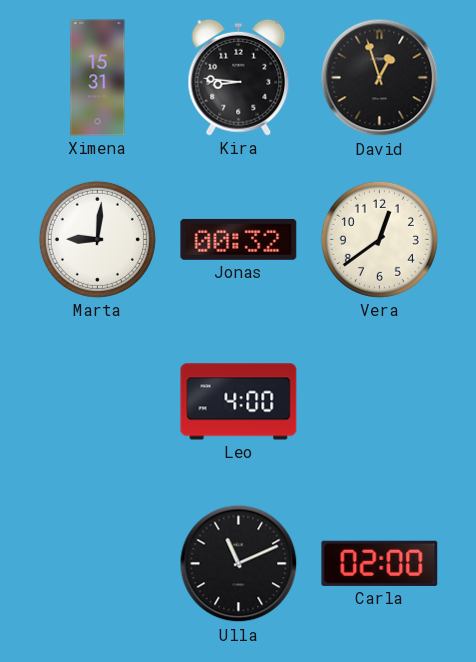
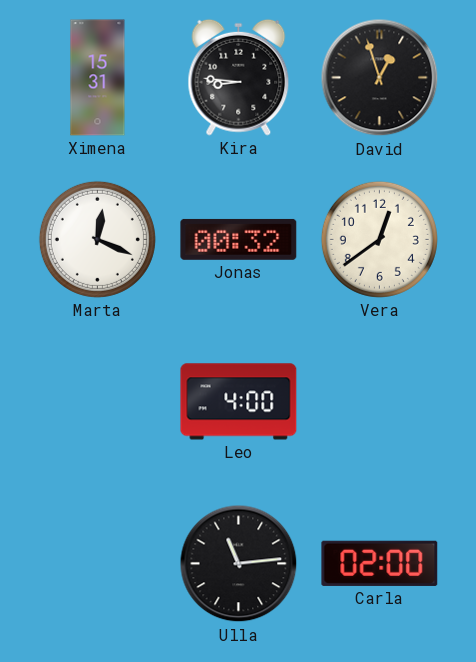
Marta: 9:01 -> 12:19 (97, 239)
Ulla: 11:11 -> 11:14 (239, 564)
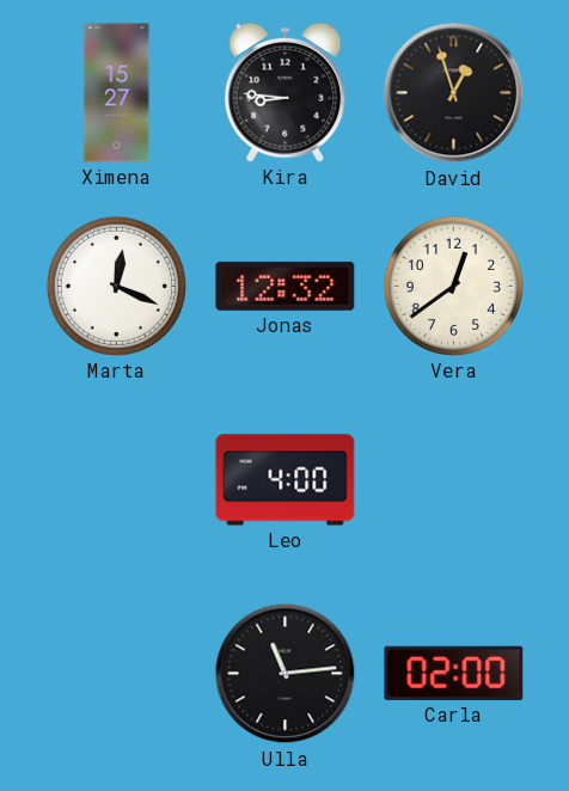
Ximena: 15:31 -> 15:27 (117, 93)
Jonas: 00:32 -> 12:32 (286, 286)
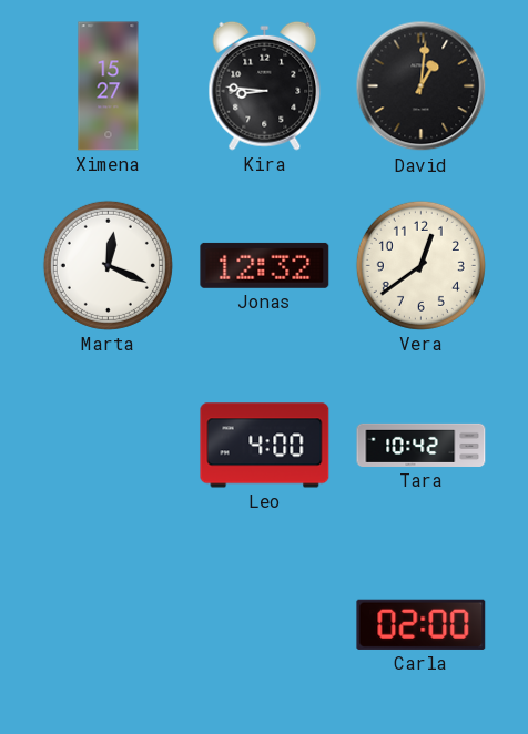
David: 12:57 -> 1:01 (422, 86)
Tara: none -> 10:42 (422, 445)
Ulla: 11:14 -> none (286, 674)
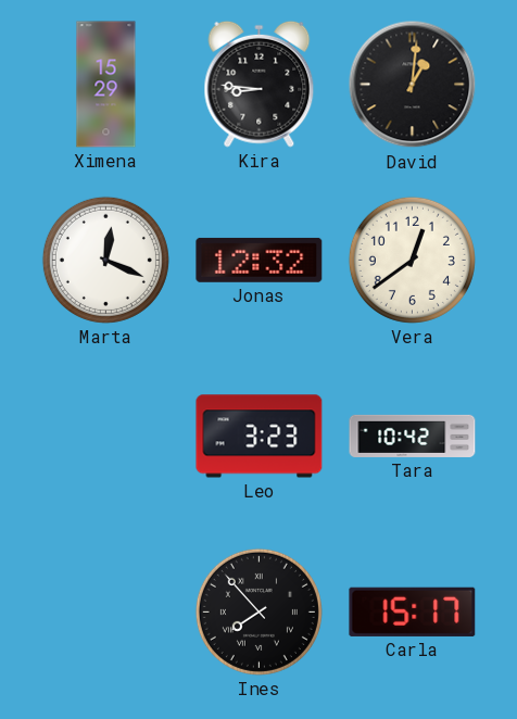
Ximena: 15:27 -> 15:29 (106, 85)
Leo: 4:00 -> 3:23 (260, 437)
Ines: none -> 7:53 (258, 611)
Carla: 02:00 -> 15:17 (413, 611)
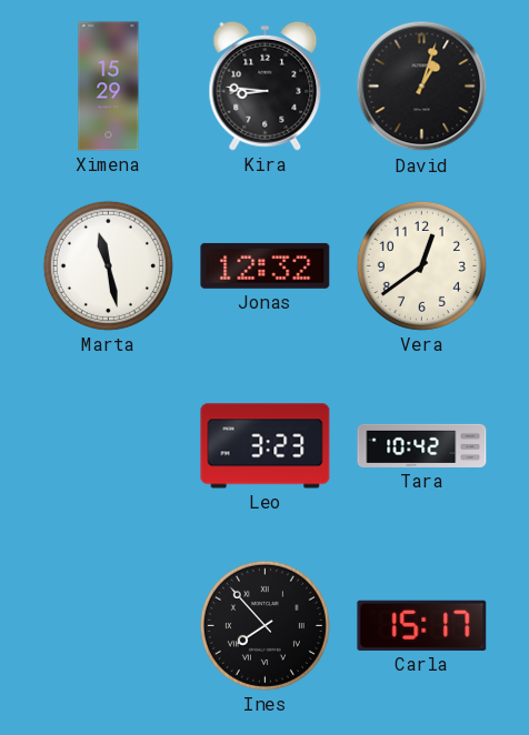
David: 1:01 -> 1:03 (422, 87)
Marta: 12:19 -> 11:28 (108, 265)
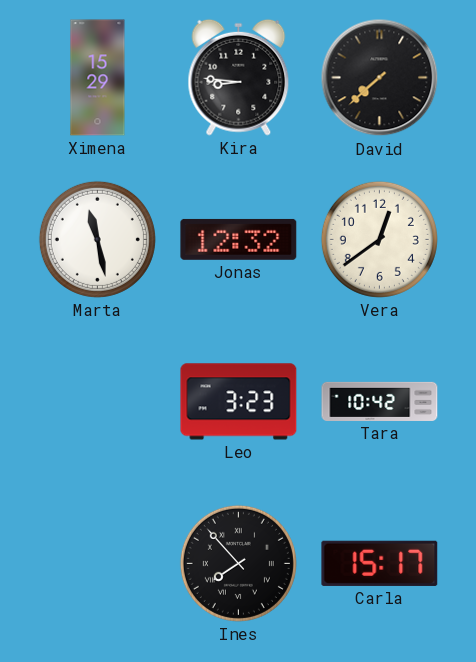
David: 1:03 -> 7:38 (380, 78)
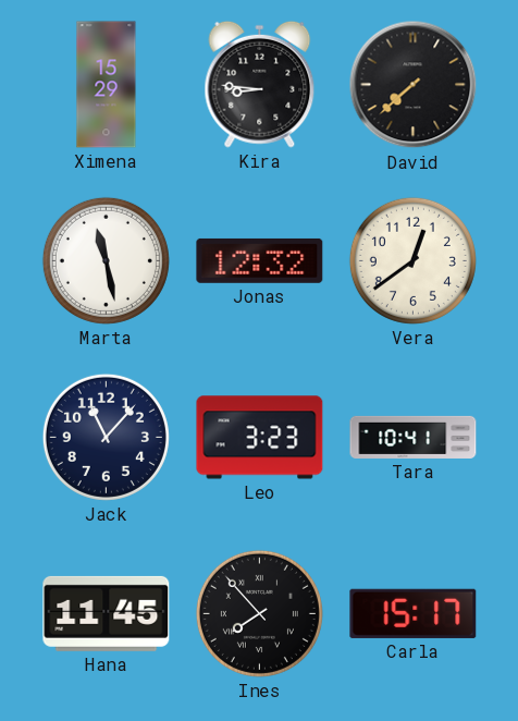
Jack: none -> 11:07 (106, 437)
Tara: 10:42 -> 10:41 (414, 437)
Hana: none -> 11:45 (107, 613)
